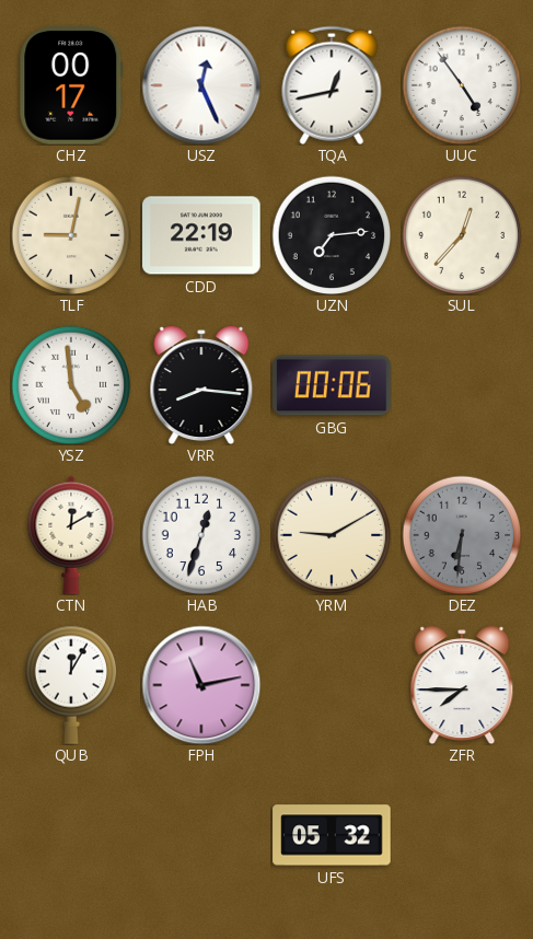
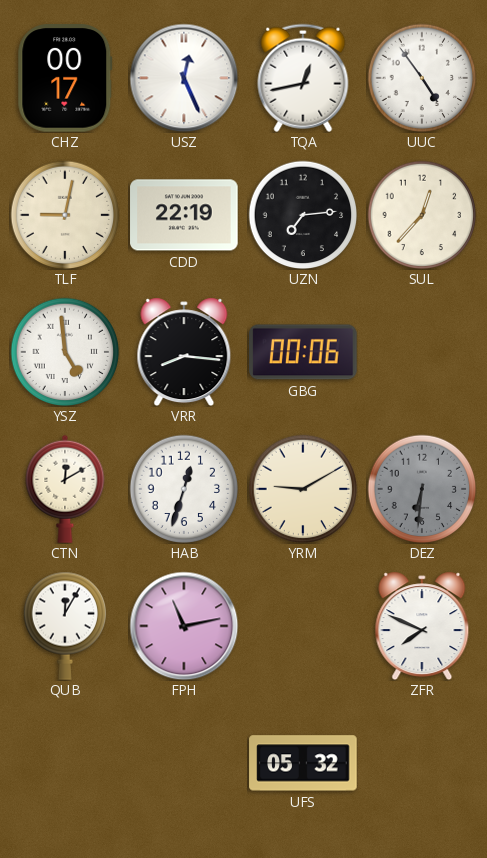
ZFR: 7:45 -> 7:49 (422, 626)
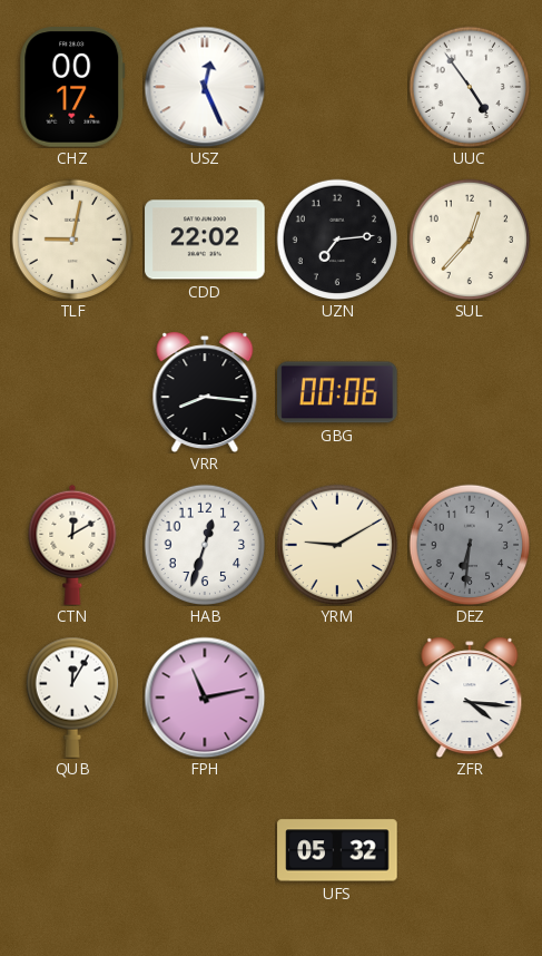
TQA: 12:43 -> none (303, 78)
CDD: 22:19 -> 22:02 (205, 240)
YSZ: 4:59 -> none (65, 352)
ZFR: 7:49 -> 4:16 (470, 698)
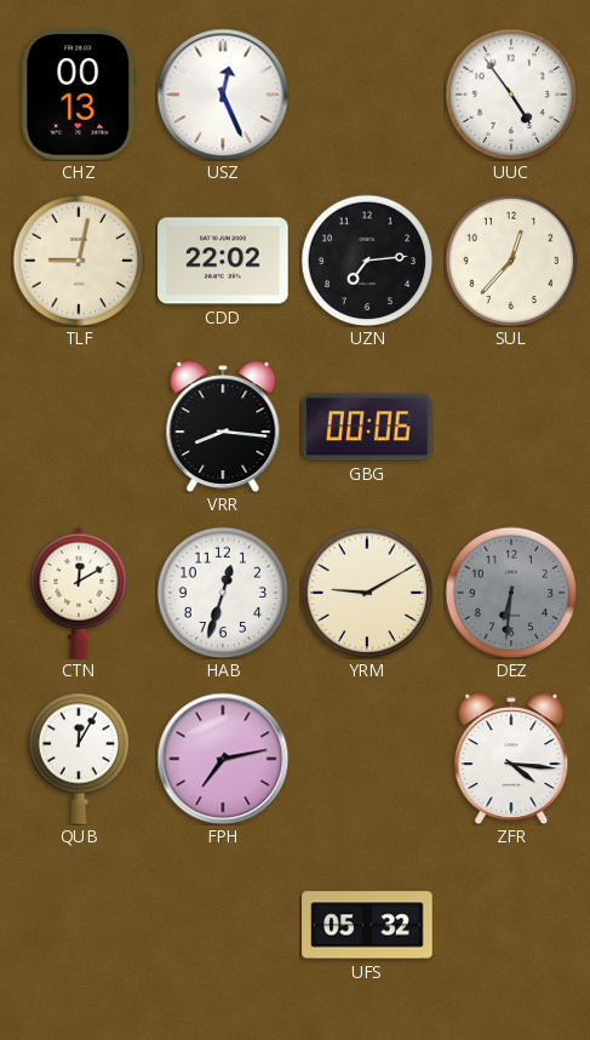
CHZ: 00:17 -> 00:13 (79, 95)
FPH: 11:13 -> 7:13 (223, 759)
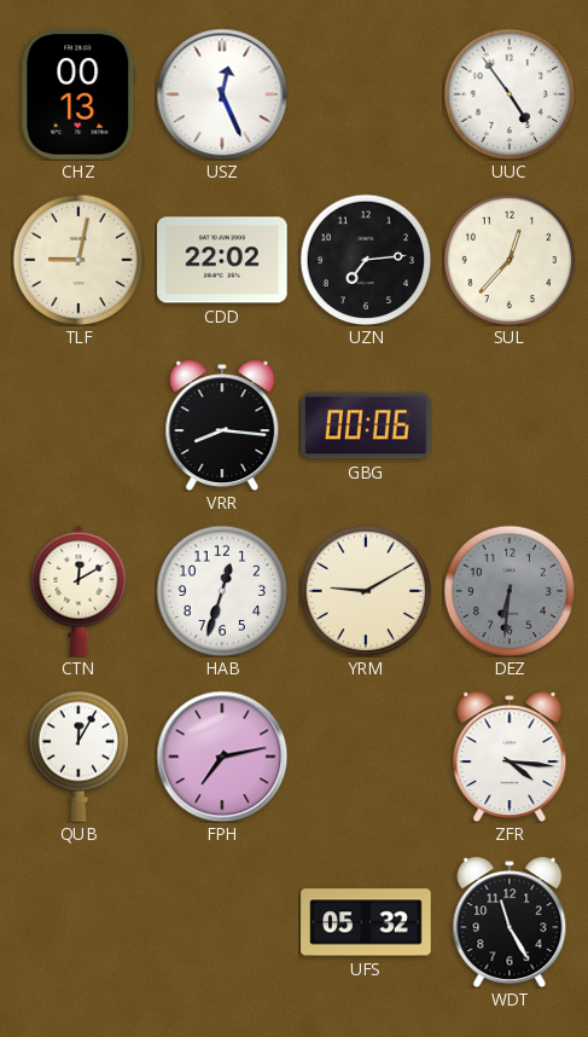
WDT: none -> 11:25 (510, 922)
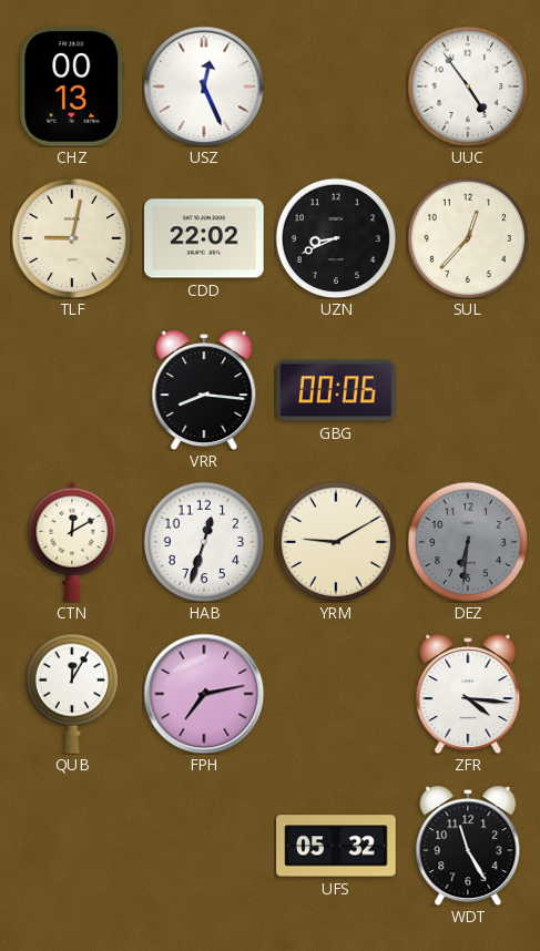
UZN: 7:14 -> 8:41 (336, 238)
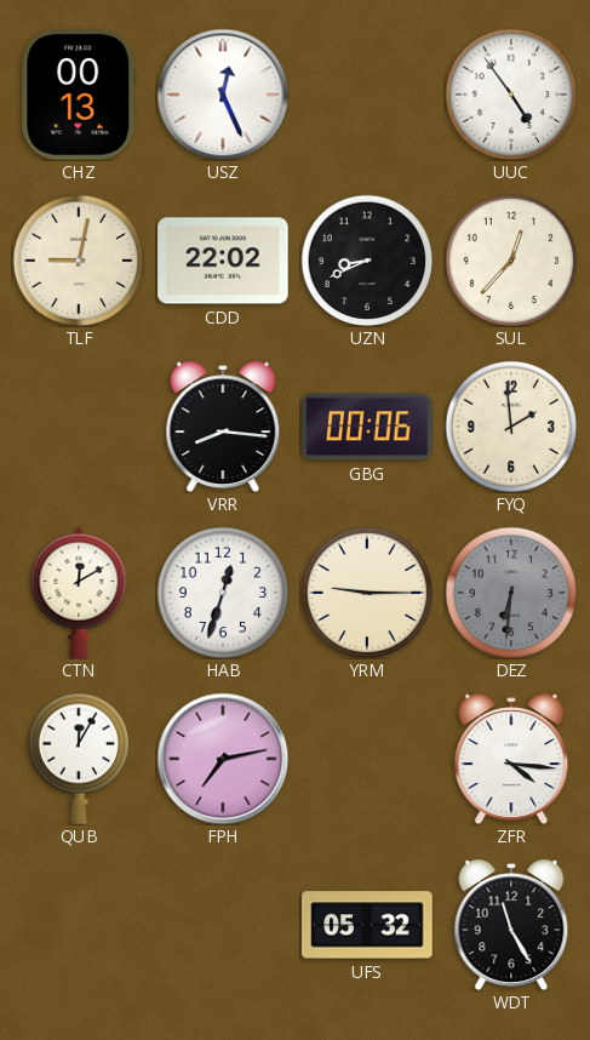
FYQ: none -> 1:59 (511, 427)
YRM: 9:10 -> 9:15 (367, 593)
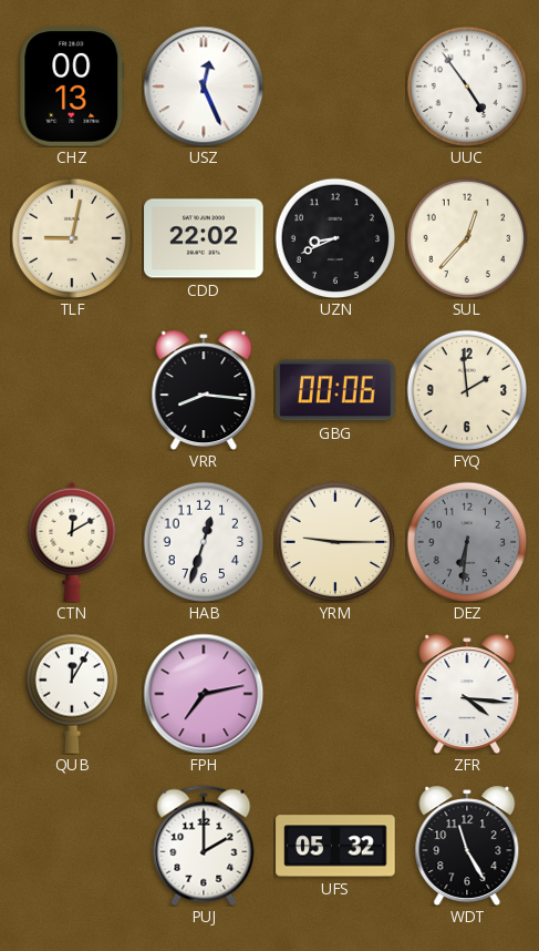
PUJ: none -> 2:00 (204, 846)
